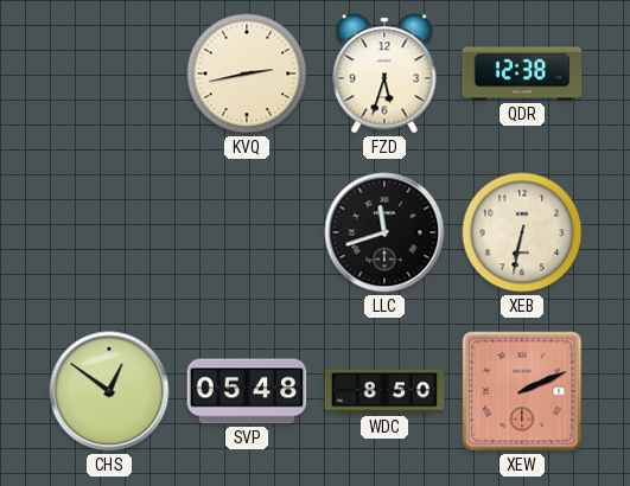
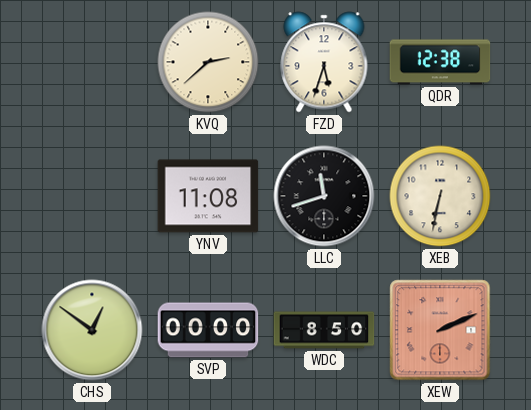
KVQ: 2:43 -> 2:38 (208, 62)
YNV: none -> 11:08 (208, 196)
SVP: 05:48 -> 00:00 (208, 330)
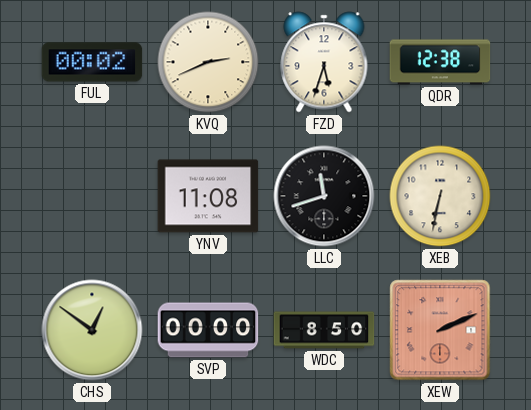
FUL: none -> 00:02 (92, 62)
KVQ: 2:38 -> 2:41 (208, 62)
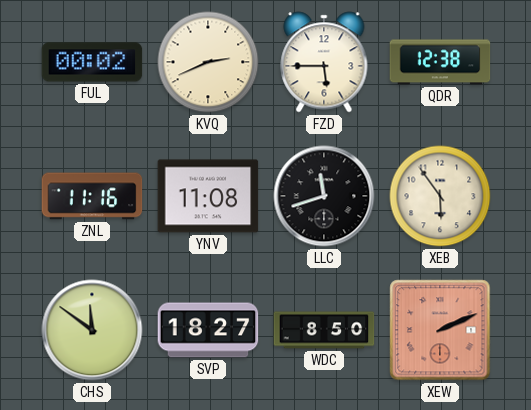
FZD: 5:33 -> 5:45 (324, 62)
ZNL: none -> 11:16 (92, 196)
XEB: 6:32 -> 5:54 (440, 196)
CHS: 12:51 -> 11:51 (92, 330)
SVP: 00:00 -> 18:27 (208, 330)
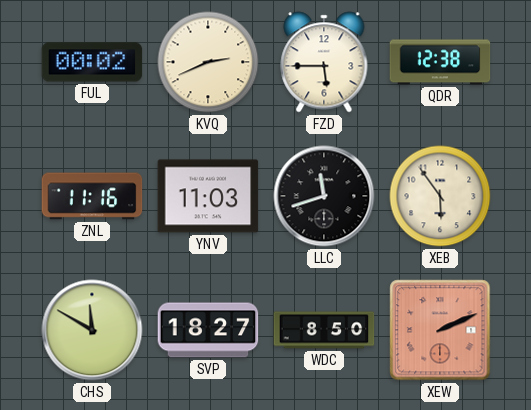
YNV: 11:08 -> 11:03 (208, 196)
CHS: 11:51 -> 11:50 (92, 330)
